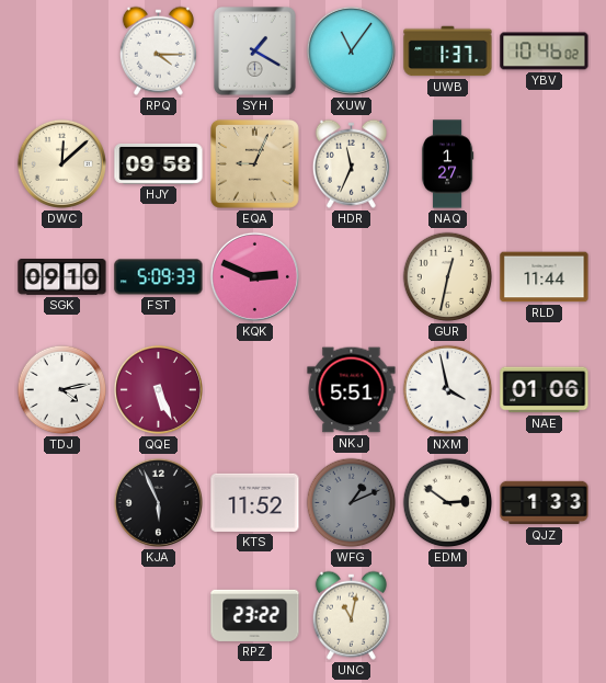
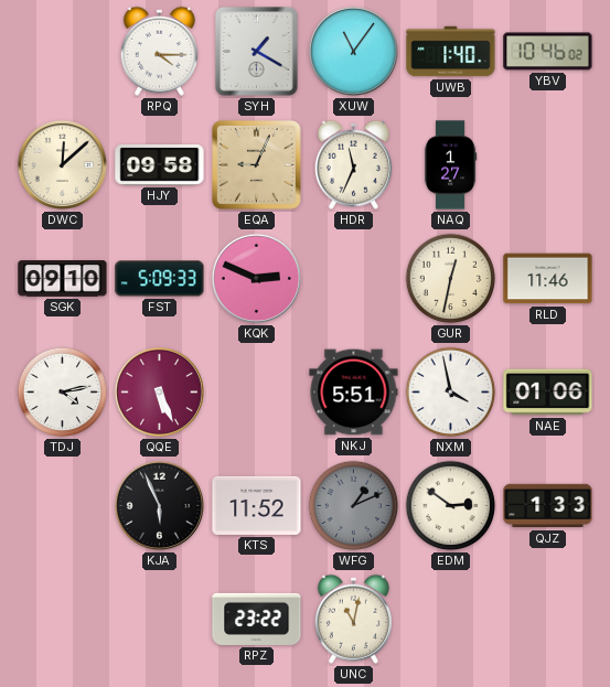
UWB: 1:37 -> 1:40 (451, 52)
RLD: 11:44 -> 11:46 (548, 279)
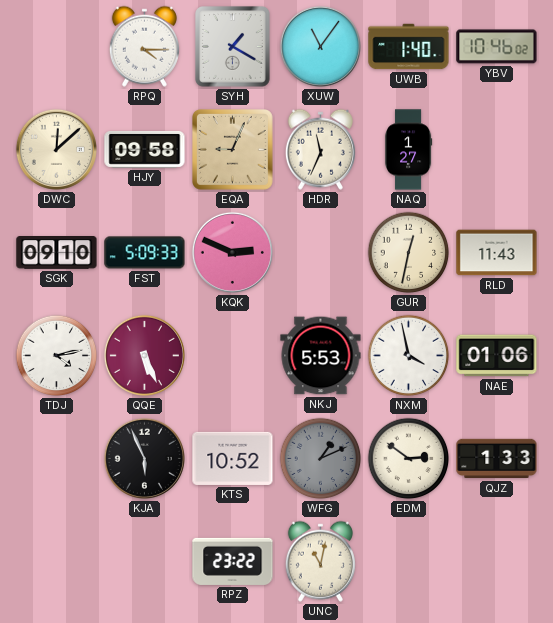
RLD: 11:46 -> 11:43 (497, 253)
NKJ: 5:51 -> 5:53 (321, 356)
KTS: 11:52 -> 10:52 (233, 458)
